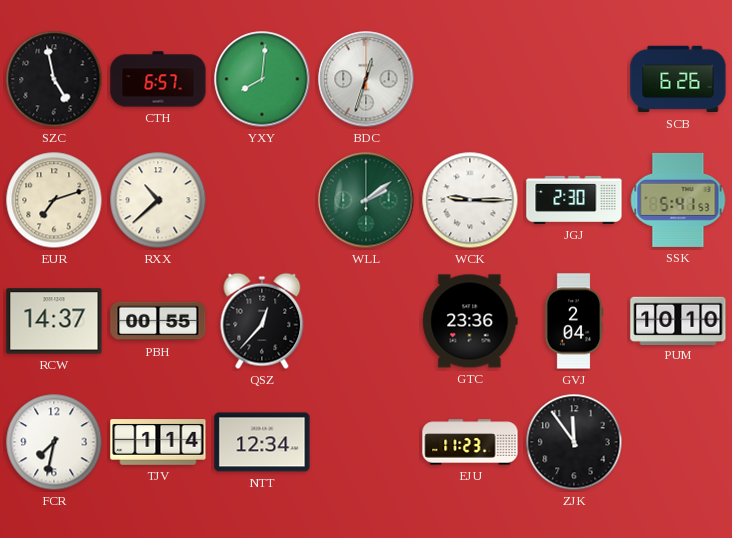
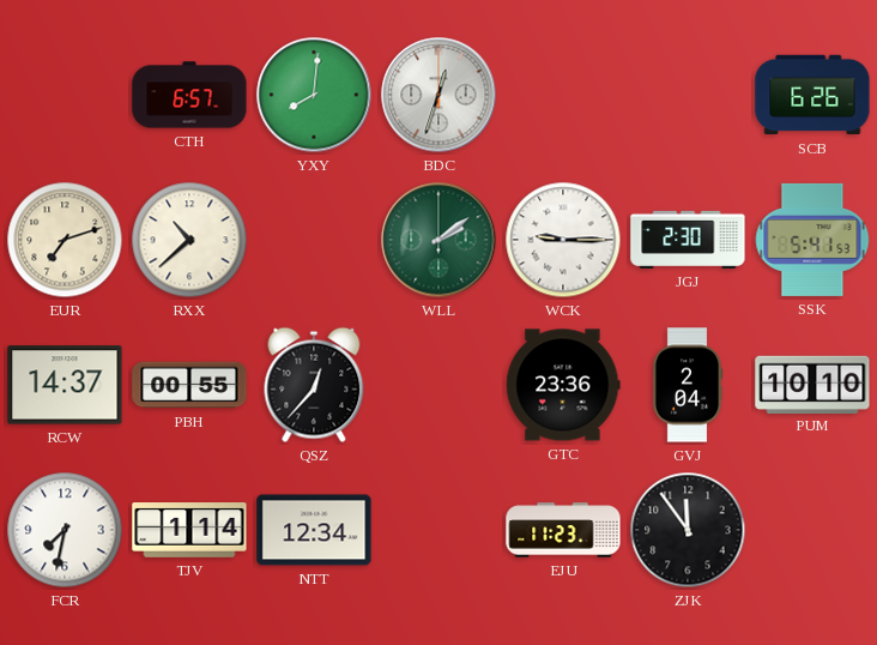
SZC: 4:58 -> none (54, 79)
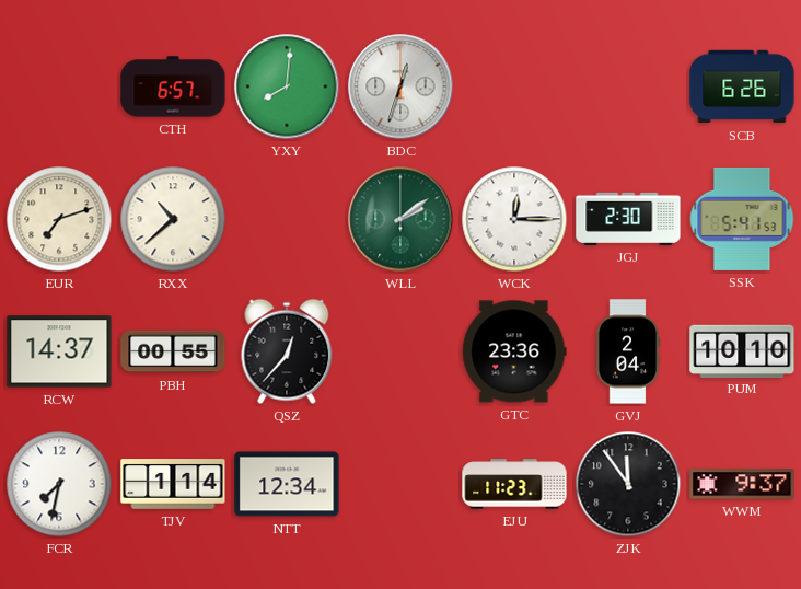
WCK: 9:15 -> 12:15 (514, 219)
WWM: none -> 9:37 (742, 484)
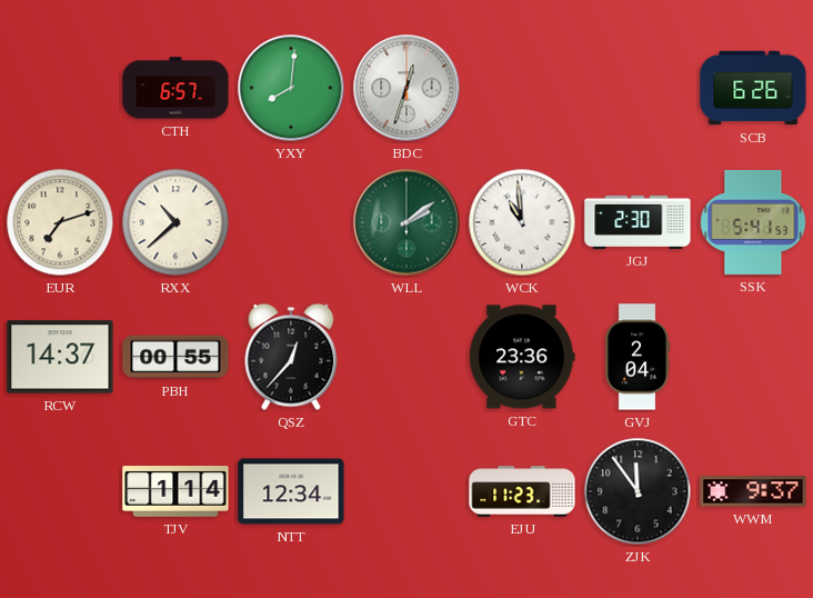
WCK: 12:15 -> 10:59 (522, 222)
PUM: 10:10 -> none (742, 350)
FCR: 7:32 -> none (59, 484)
